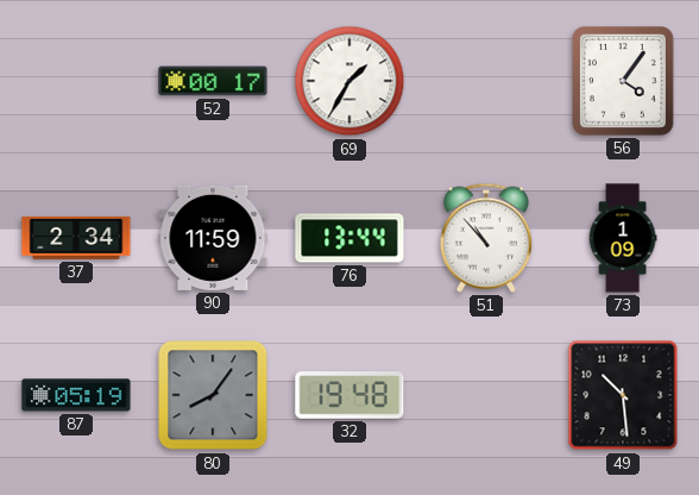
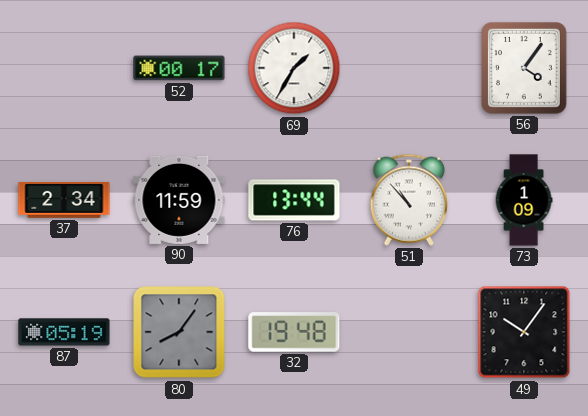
49: 10:29 -> 10:06 (524, 332)
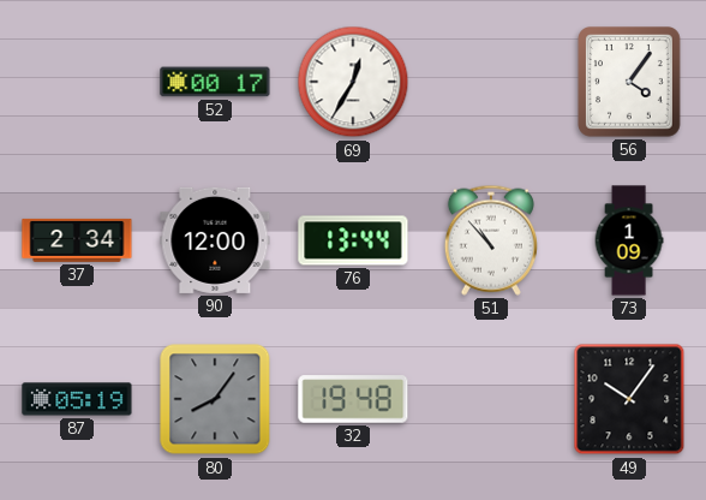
69: 1:35 -> 12:35 (353, 82)
90: 11:59 -> 12:00 (215, 240)
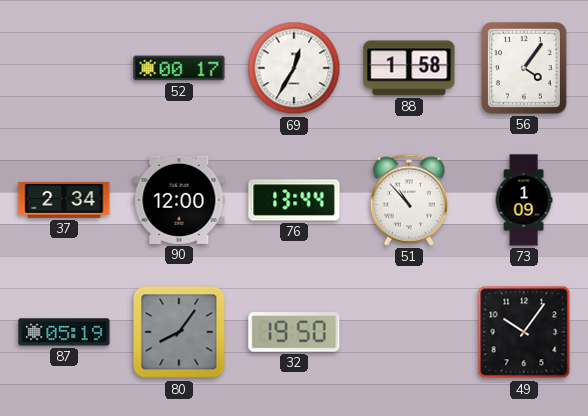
88: none -> 1:58 (409, 68)
32: 19:48 -> 19:50 (294, 332)
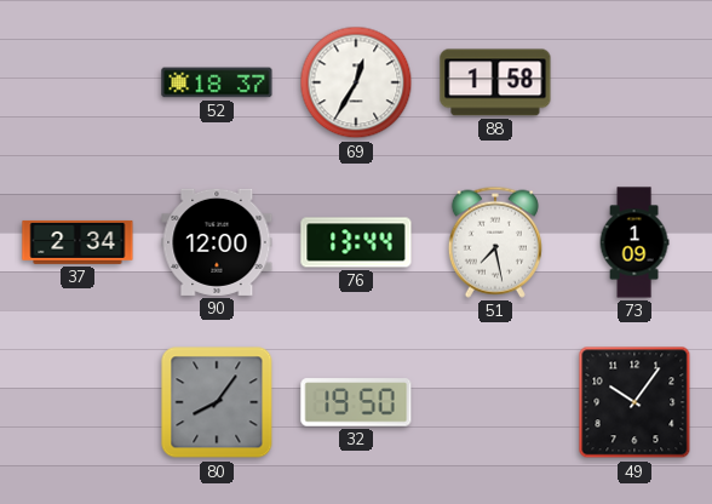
52: 00:17 -> 18:37 (217, 82)
56: 4:06 -> none (525, 69)
51: 10:53 -> 7:28 (495, 242)
87: 05:19 -> none (64, 332)
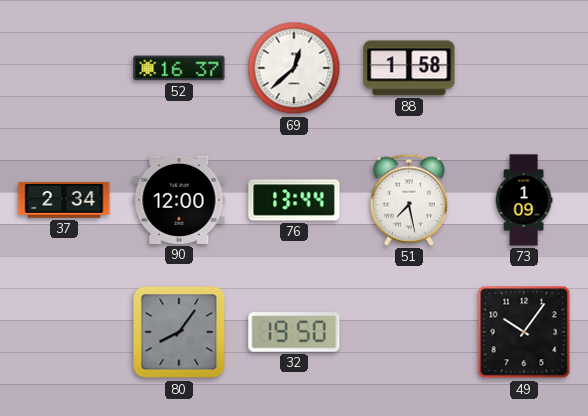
52: 18:37 -> 16:37 (179, 68)
69: 12:35 -> 12:38 (294, 68)
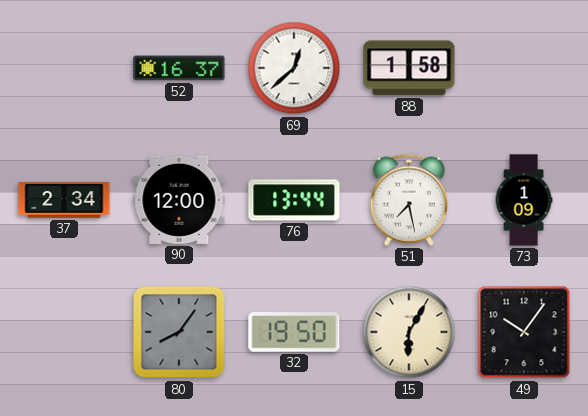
15: none -> 6:05 (409, 332)
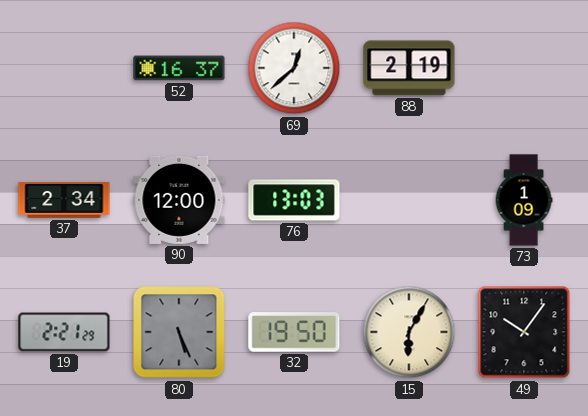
88: 1:58 -> 2:19 (409, 68)
76: 13:44 -> 13:03 (294, 200)
51: 7:28 -> none (409, 200)
19: none -> 2:21 (64, 332)
80: 8:06 -> 5:26 (179, 332)
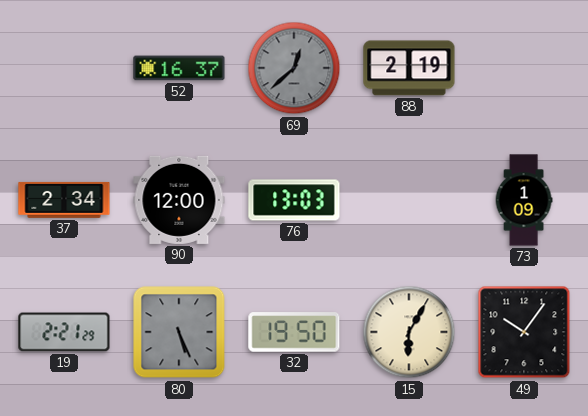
69 dial: white -> grey (294, 68)
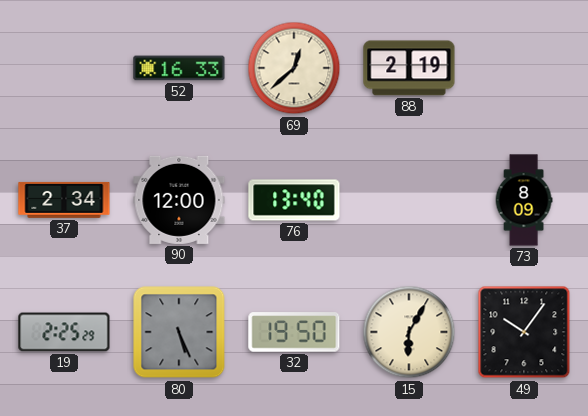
52: 16:37 -> 16:33 (179, 68)
69 dial: grey -> cream (294, 68)
76: 13:03 -> 13:40 (294, 200)
73: 1:09 -> 8:09 (524, 200)
19: 2:21 -> 2:25 (64, 332)
